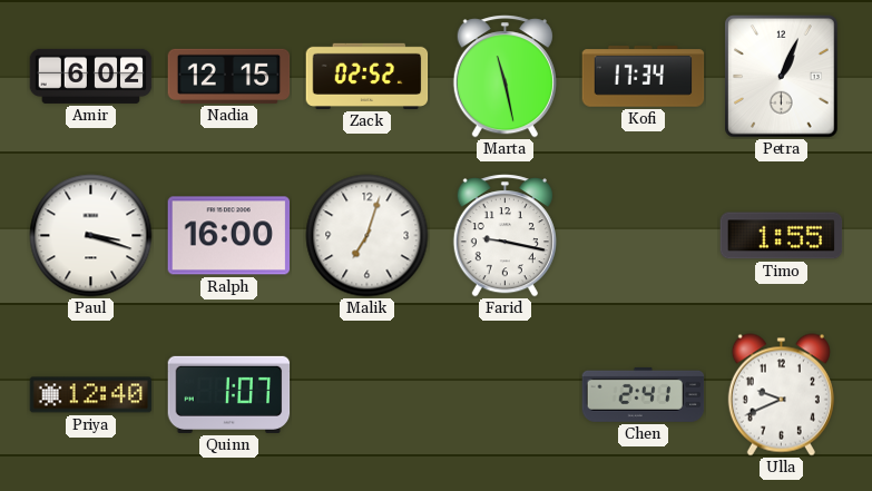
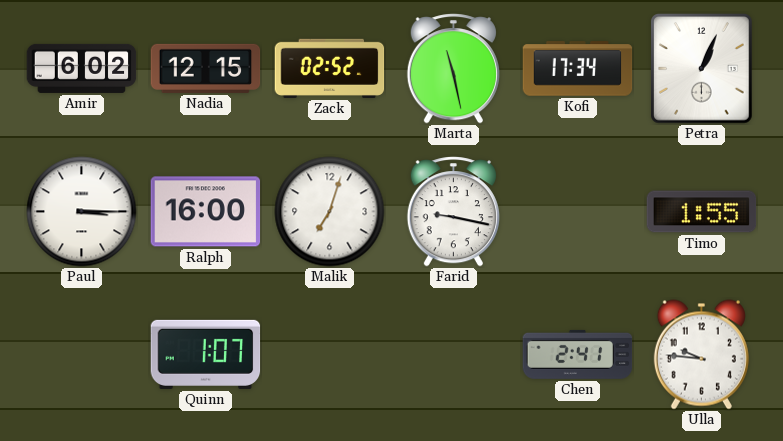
Paul: 3:18 -> 3:15 (82, 212)
Priya: 12:40 -> none (91, 395)
Ulla: 9:41 -> 9:46 (701, 355)
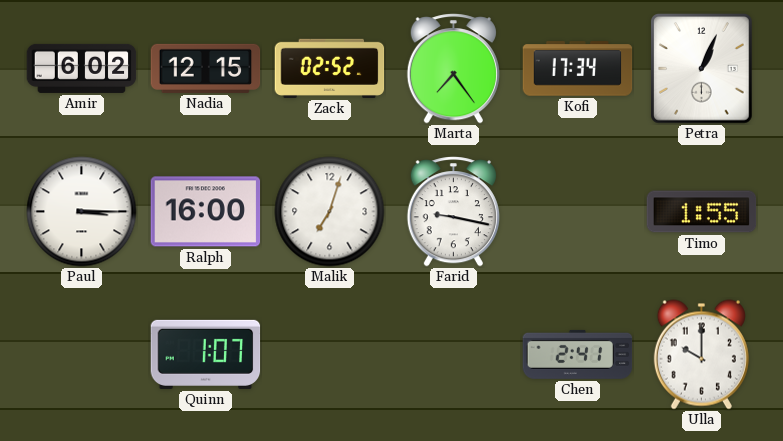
Marta: 11:28 -> 7:24 (453, 69)
Ulla: 9:46 -> 10:00 (701, 355)
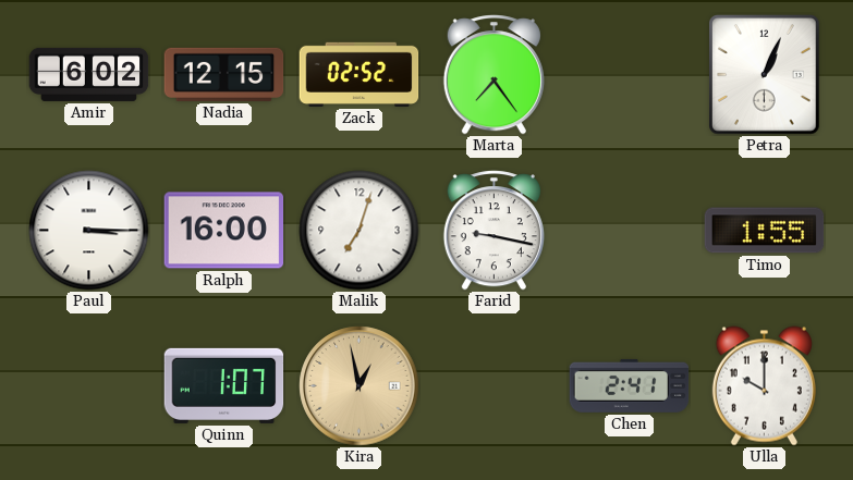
Kofi: 17:34 -> none (578, 69)
Kira: none -> 12:58 (360, 386)
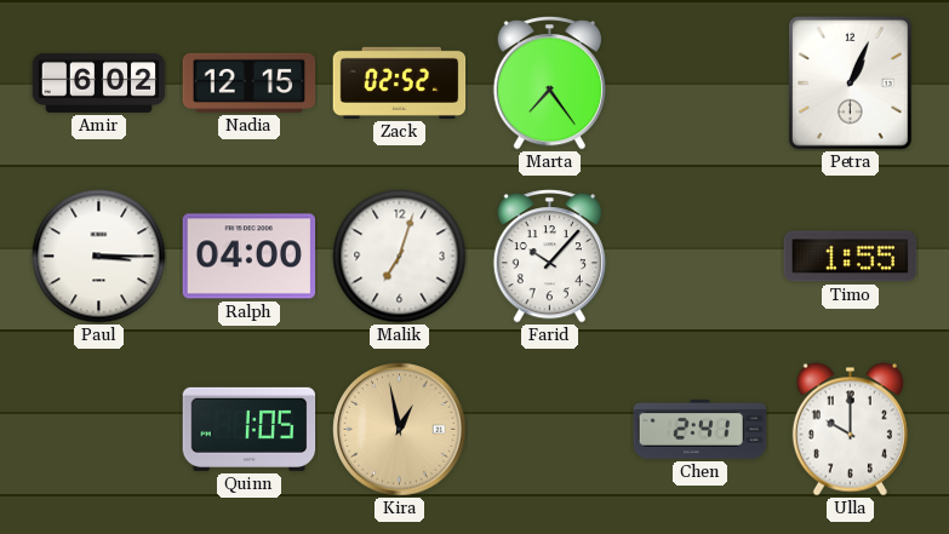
Ralph: 16:00 -> 04:00 (250, 257)
Farid: 9:17 -> 10:07 (549, 257)
Quinn: 1:07 -> 1:05 (250, 429)
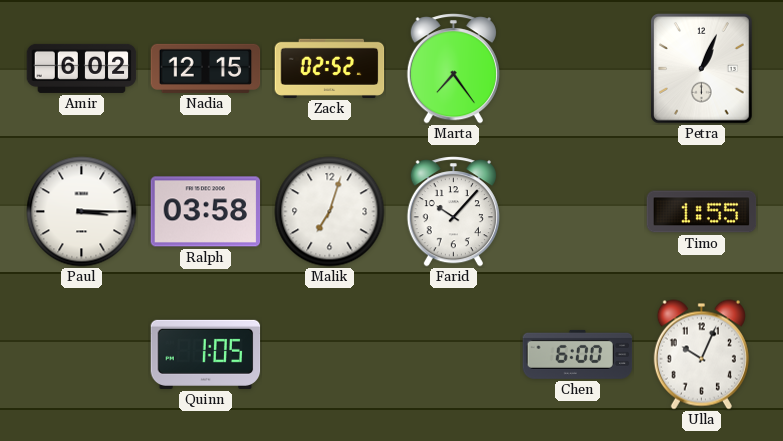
Ralph: 04:00 -> 03:58 (206, 212)
Kira: 12:58 -> none (400, 430)
Chen: 2:41 -> 6:00 (578, 354)
Ulla: 10:00 -> 10:04 (701, 355)
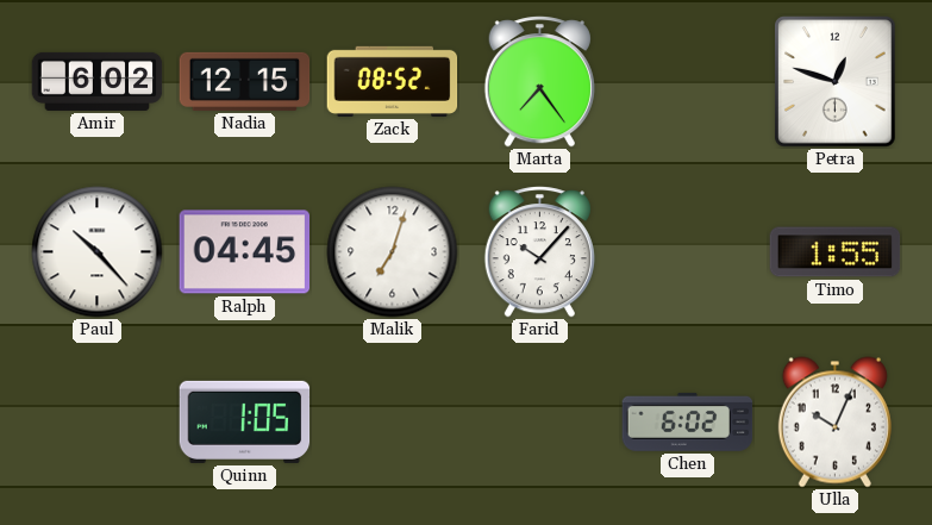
Zack: 02:52 -> 08:52 (393, 81)
Petra: 1:04 -> 12:48 (836, 82)
Paul: 3:15 -> 10:23 (98, 252)
Ralph: 03:58 -> 04:45 (245, 252)
Chen: 6:00 -> 6:02 (688, 421)
